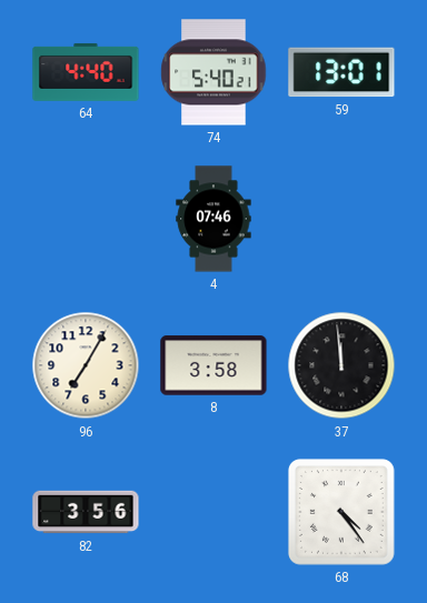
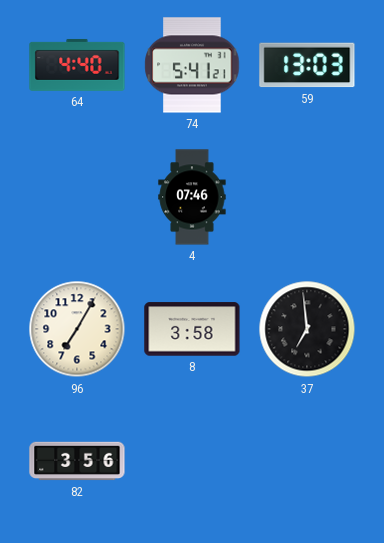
74: 5:40 -> 5:41 (192, 65)
59: 13:01 -> 13:03 (307, 65)
37: 11:59 -> 6:59 (307, 329)
68: 4:24 -> none (341, 512)
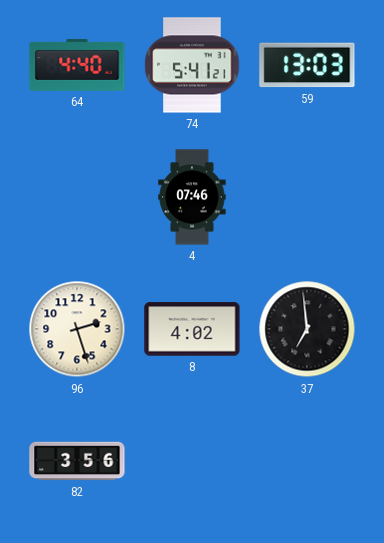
96: 7:05 -> 2:27 (77, 329)
8: 3:58 -> 4:02 (192, 329)
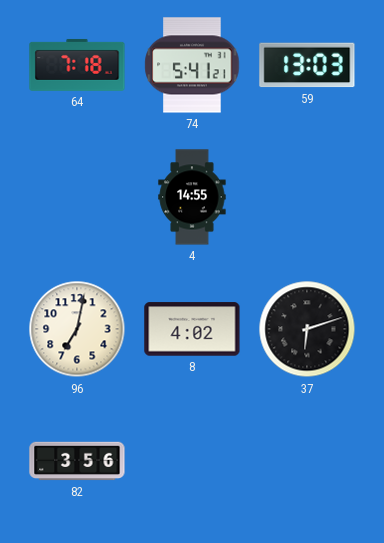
64: 4:40 -> 7:18 (77, 65)
4: 07:46 -> 14:55 (192, 197)
96: 2:27 -> 7:02 (77, 329)
37: 6:59 -> 6:12 (307, 329)
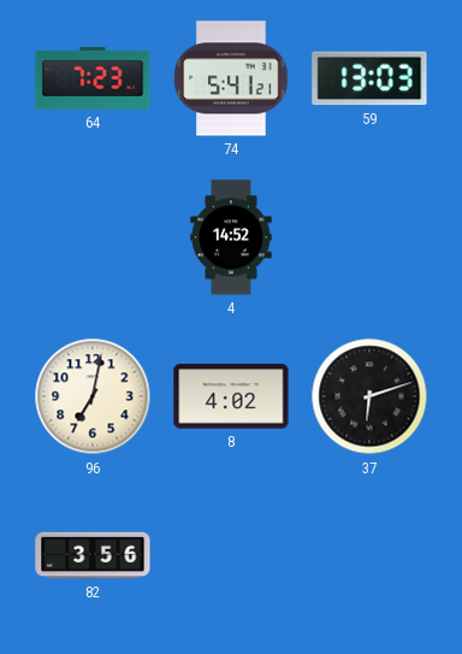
64: 7:18 -> 7:23 (93, 78)
4: 14:55 -> 14:52 (231, 237)
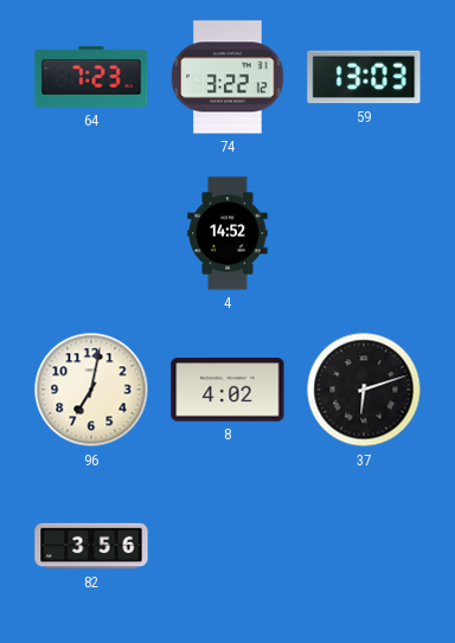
74: 5:41 -> 3:22 (227, 77)
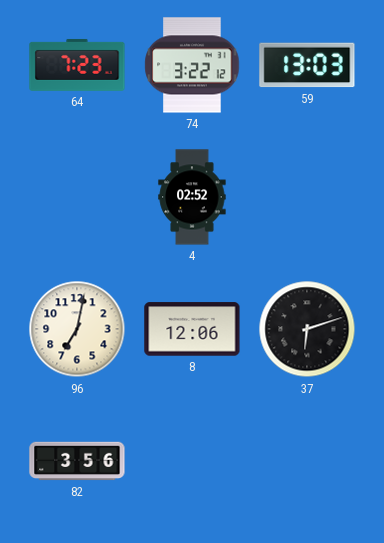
4: 14:52 -> 02:52 (192, 197)
8: 4:02 -> 12:06 (192, 329)
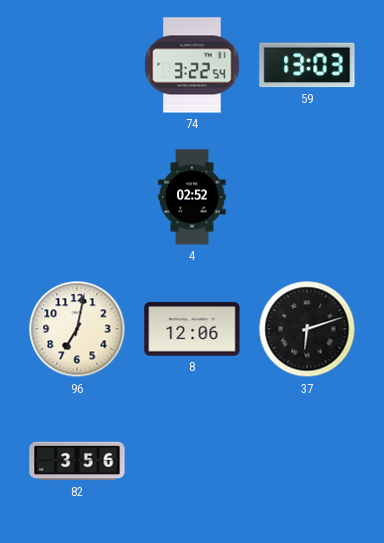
64: 7:23 -> none (77, 65)
74: 3:22:12 -> 3:22:54 (192, 65)
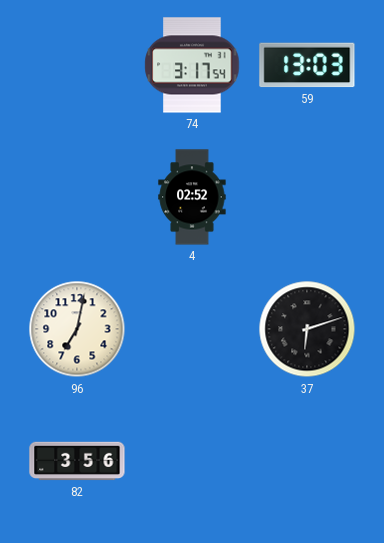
74: 3:22 -> 3:17 (192, 65)
8: 12:06 -> none (192, 329)
